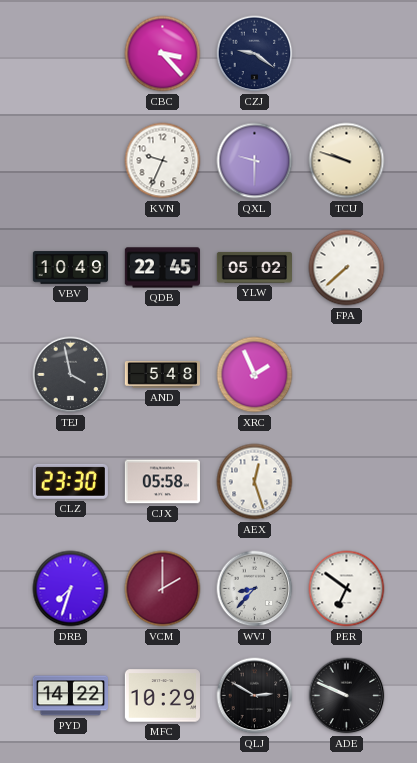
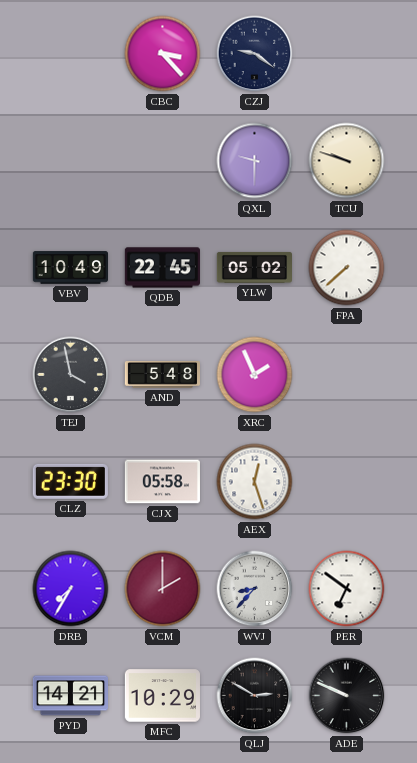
KVN: 9:34 -> none (163, 161)
DRB: 7:33 -> 7:35 (71, 589)
PYD: 14:22 -> 14:21 (70, 696)
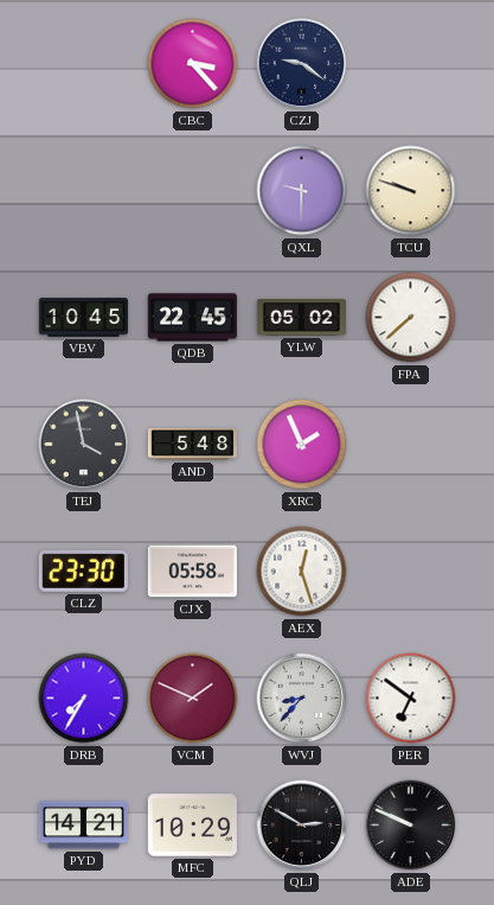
VBV: 10:49 -> 10:45 (83, 318)
VCM: 2:00 -> 1:49 (193, 699)
